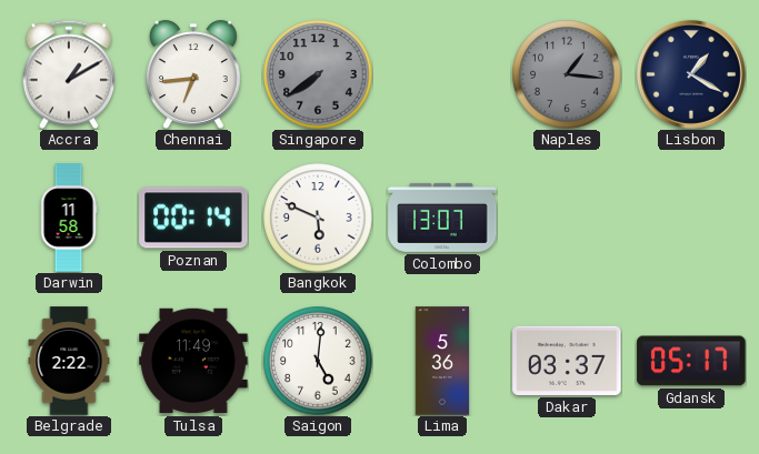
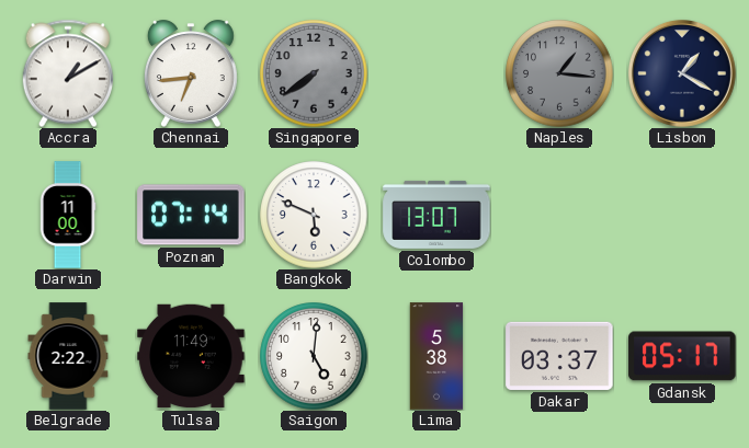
Darwin: 11:58 -> 11:00 (68, 215)
Poznan: 00:14 -> 07:14 (191, 215)
Lima: 5:36 -> 5:38 (436, 356)
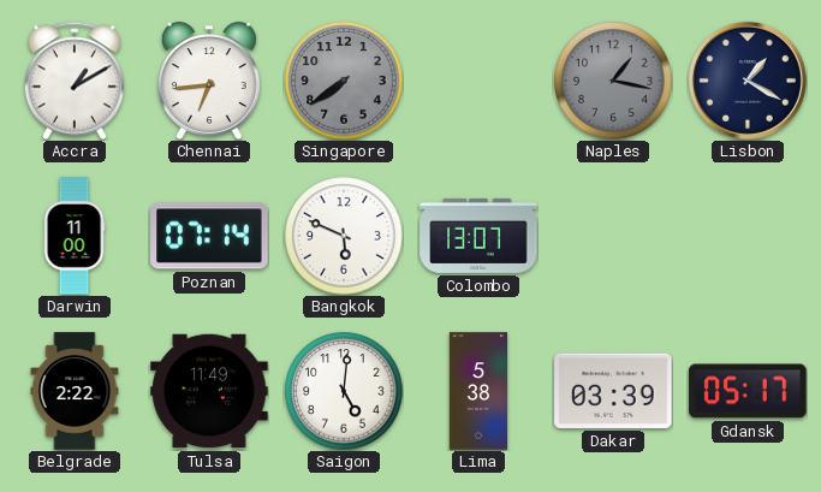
Naples: 1:16 -> 1:17 (613, 81)
Dakar: 03:37 -> 03:39 (613, 391)
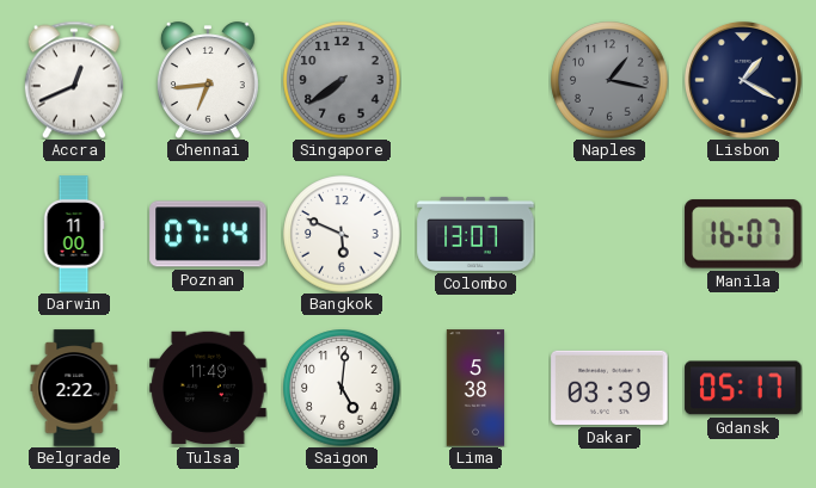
Accra: 1:10 -> 12:41 (74, 80)
Manila: none -> 16:07 (743, 234)
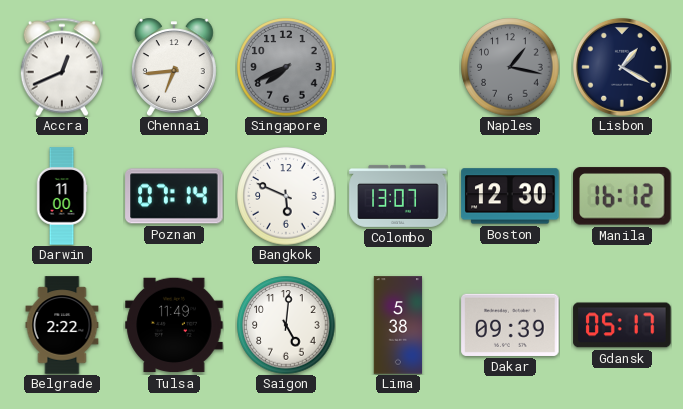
Singapore: 7:39 -> 7:41 (286, 67)
Boston: none -> 12:30 (510, 196)
Manila: 16:07 -> 16:12 (622, 196)
Dakar: 03:39 -> 09:39 (510, 325)
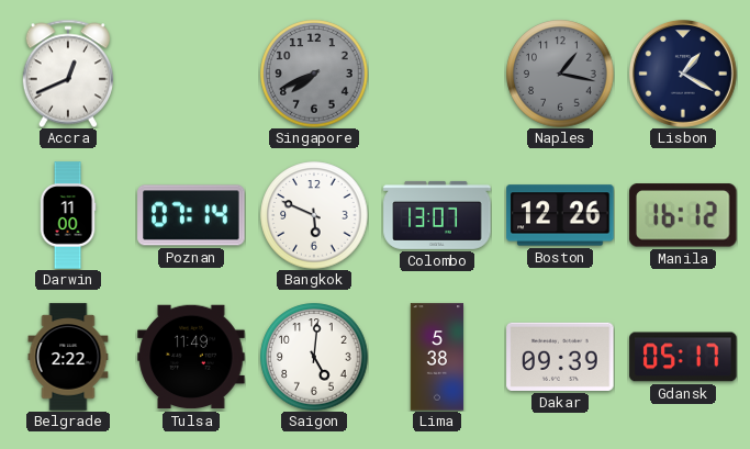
Chennai: 6:44 -> none (174, 67)
Boston: 12:30 -> 12:26 (560, 215)
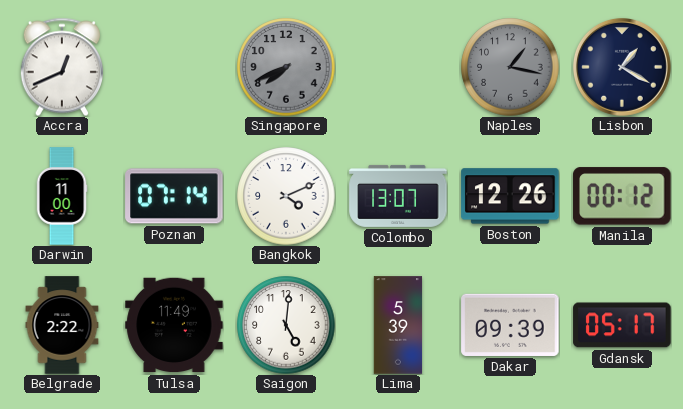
Bangkok: 5:49 -> 4:11 (286, 196)
Manila: 16:12 -> 00:12 (622, 196)
Lima: 5:38 -> 5:39 (398, 325)
